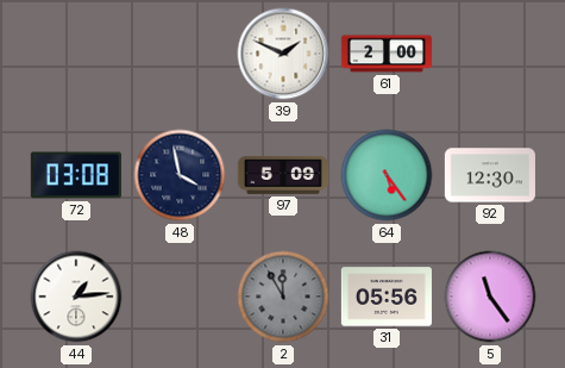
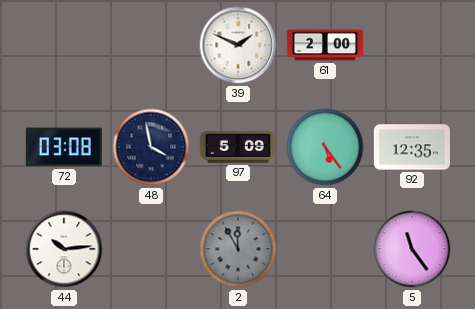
92: 12:30 -> 12:35 (412, 147)
44: 1:14 -> 10:14 (64, 249)
31: 05:56 -> none (387, 297)
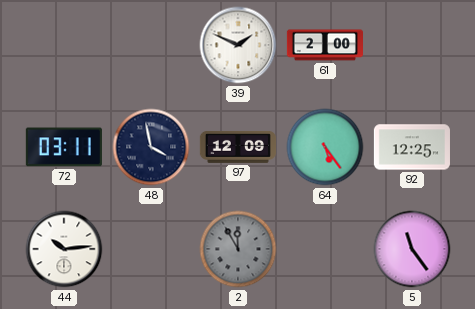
72: 03:08 -> 03:11 (64, 147)
97: 5:09 -> 12:09 (238, 147)
92: 12:35 -> 12:25 (412, 147)
